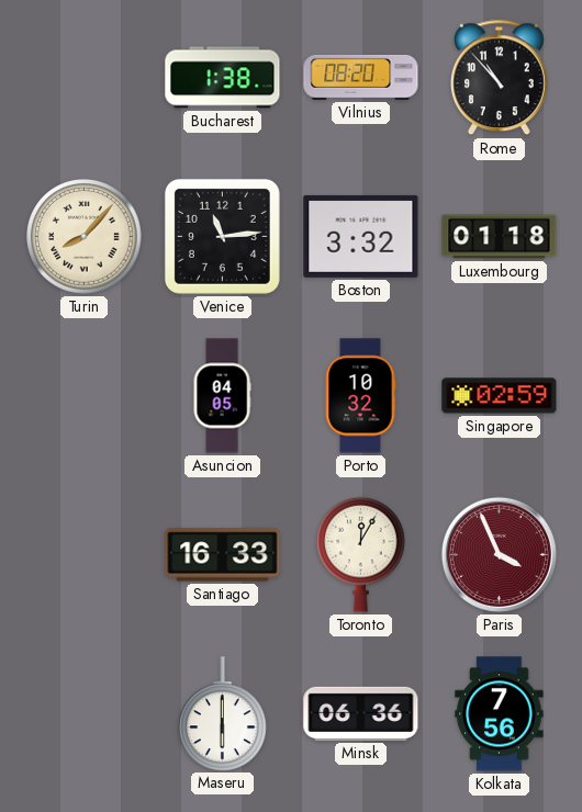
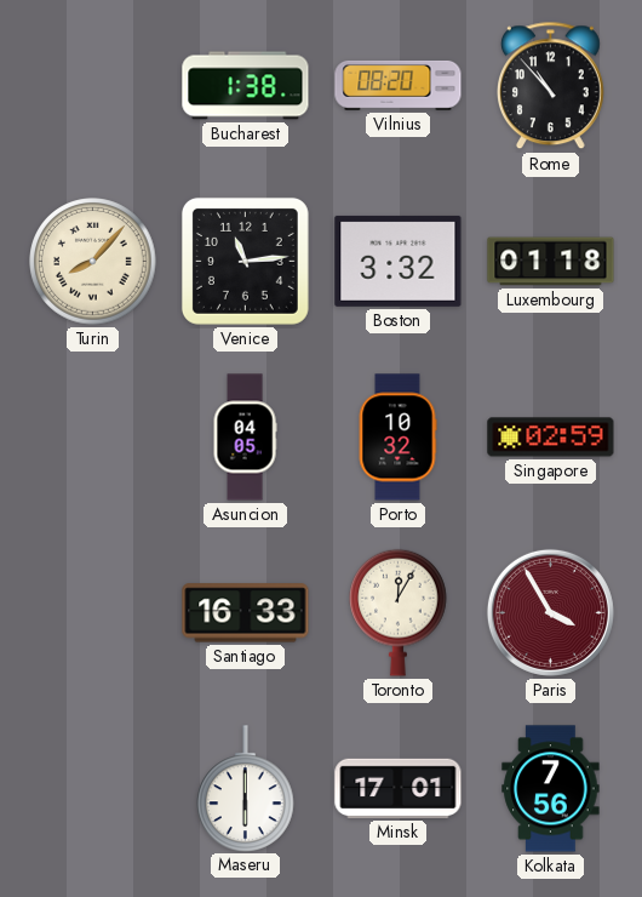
Paris: 3:56 -> 3:55 (550, 612)
Minsk: 06:36 -> 17:01 (399, 788)
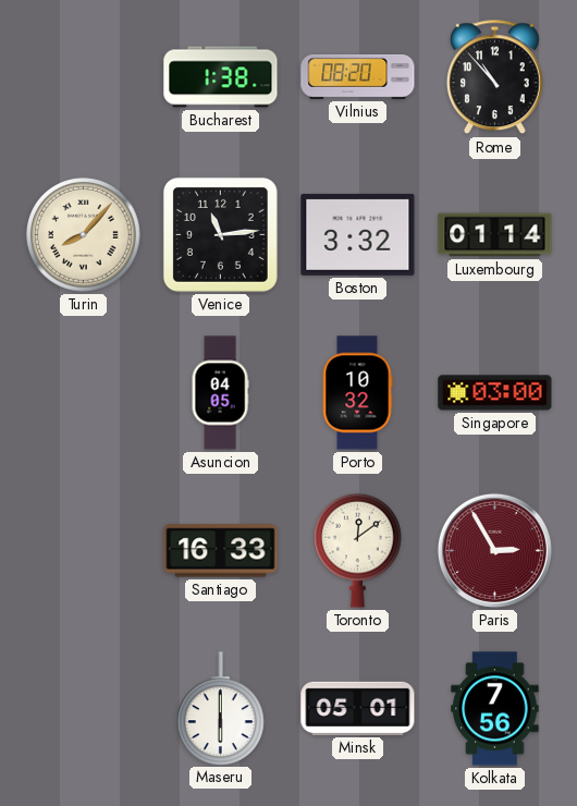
Luxembourg: 01:18 -> 01:14 (495, 235)
Singapore: 02:59 -> 03:00 (495, 393)
Toronto: 12:05 -> 12:09 (358, 550)
Paris: 3:55 -> 2:55 (494, 550)
Minsk: 17:01 -> 05:01 (358, 708)
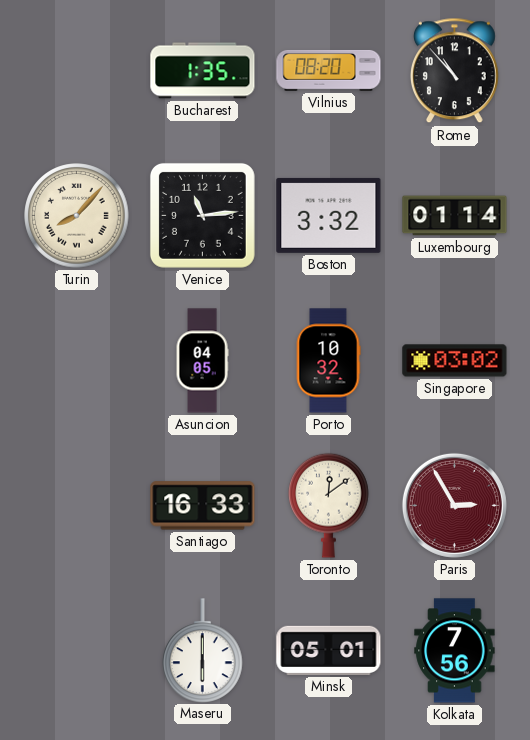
Bucharest: 1:38 -> 1:35 (203, 71)
Singapore: 03:00 -> 03:02 (455, 361)
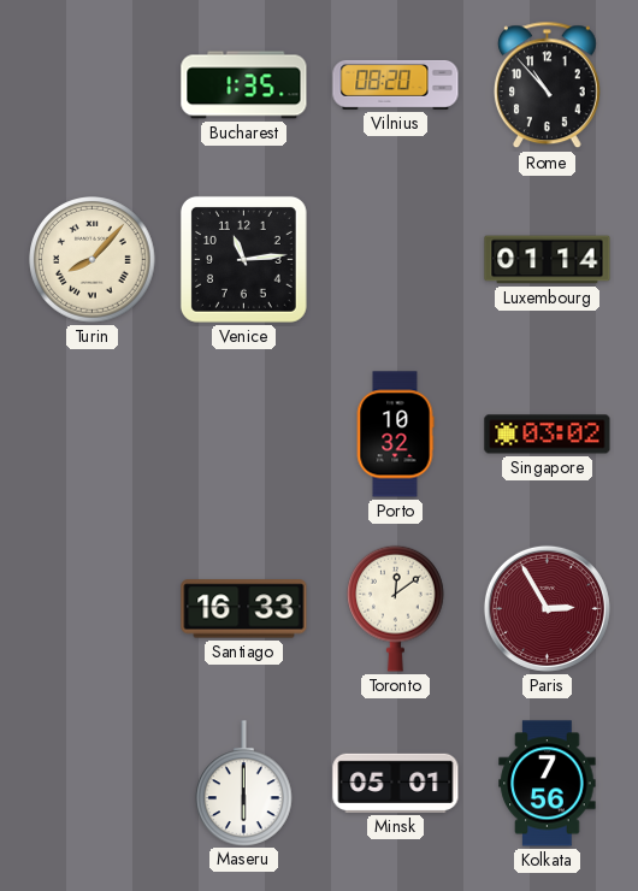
Boston: 3:32 -> none (329, 215)
Asuncion: 04:05 -> none (202, 361)
